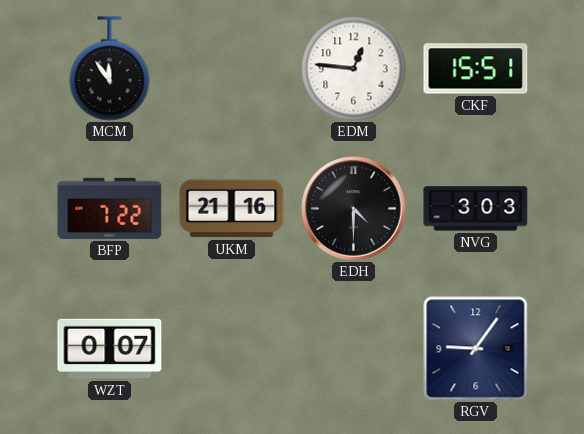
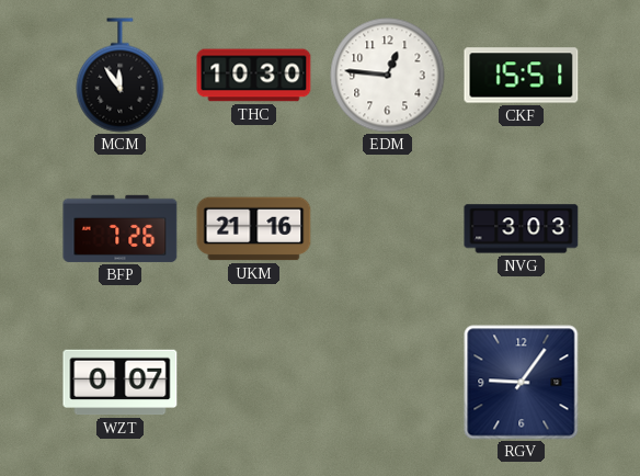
THC: none -> 10:30 (254, 76)
BFP: 7:22 -> 7:26 (121, 228)
EDH: 4:30 -> none (354, 209)
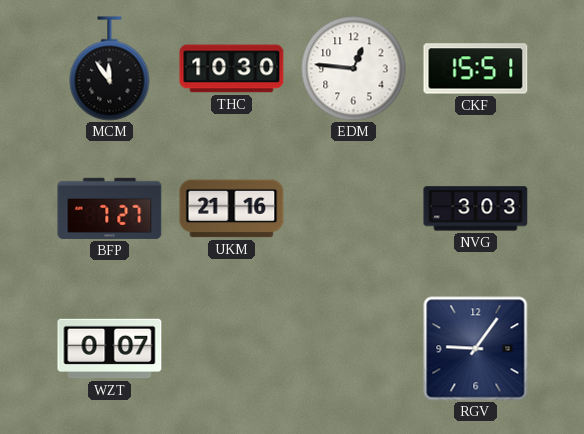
BFP: 7:26 -> 7:27 (110, 208)
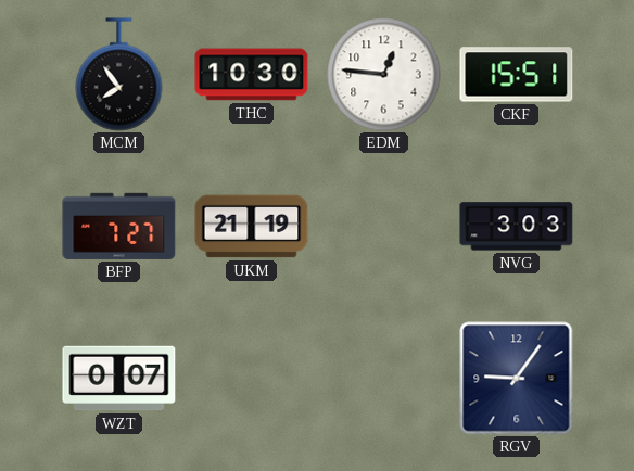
MCM: 11:54 -> 7:54 (119, 75)
UKM: 21:16 -> 21:19 (252, 227)
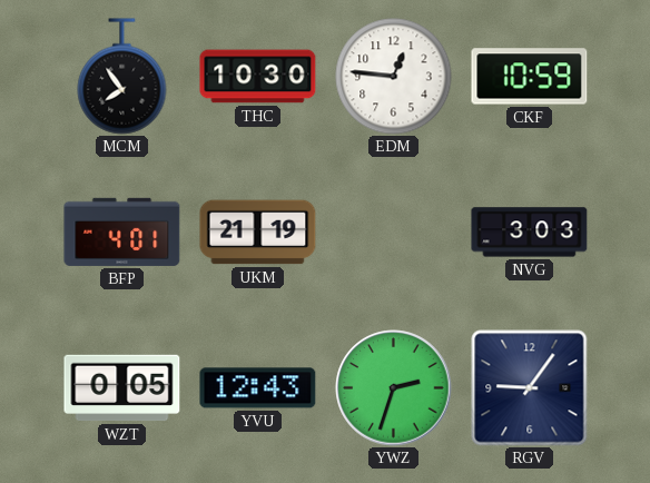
CKF: 15:51 -> 10:59 (530, 77)
BFP: 7:27 -> 4:01 (122, 231)
WZT: 0:07 -> 0:05 (122, 388)
YVU: none -> 12:43 (258, 388)
YWZ: none -> 2:33 (394, 388)
